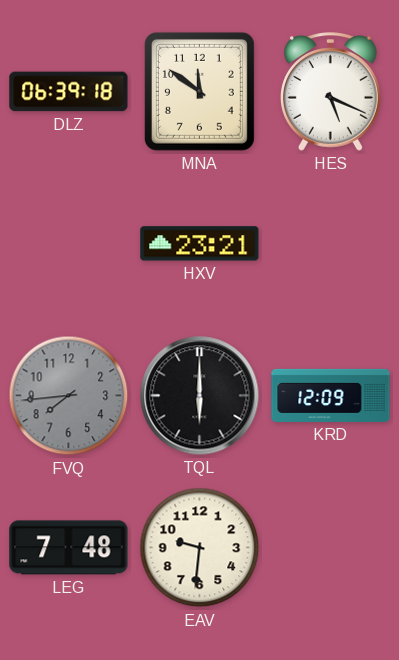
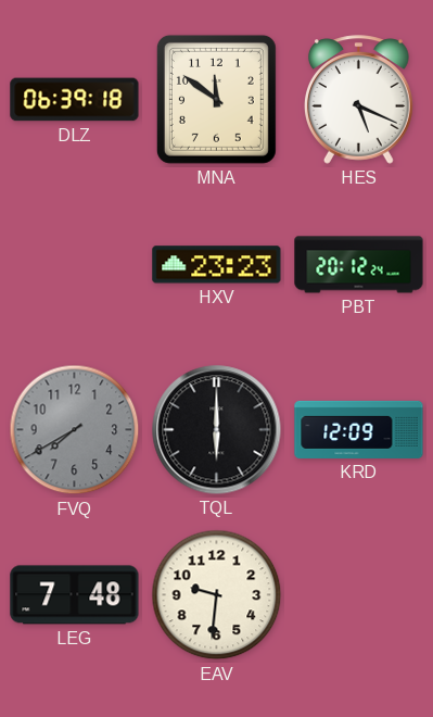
HXV: 23:21 -> 23:23 (217, 265)
PBT: none -> 20:12 (359, 265)
FVQ: 7:44 -> 7:40 (75, 430)
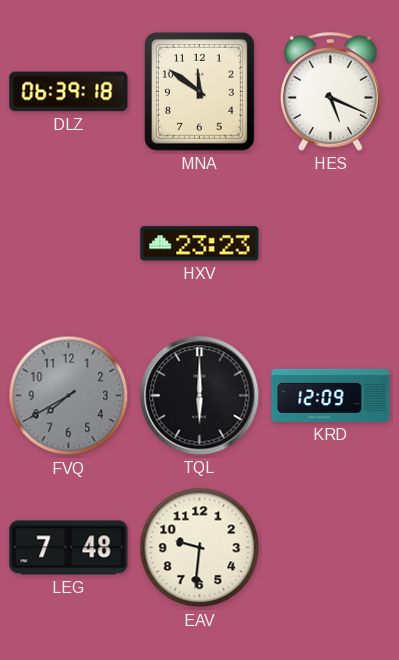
PBT: 20:12 -> none (359, 265)
